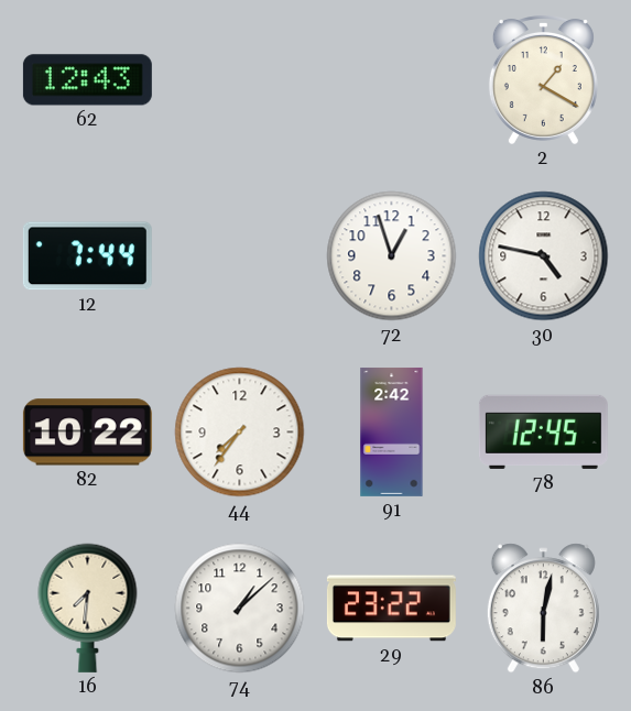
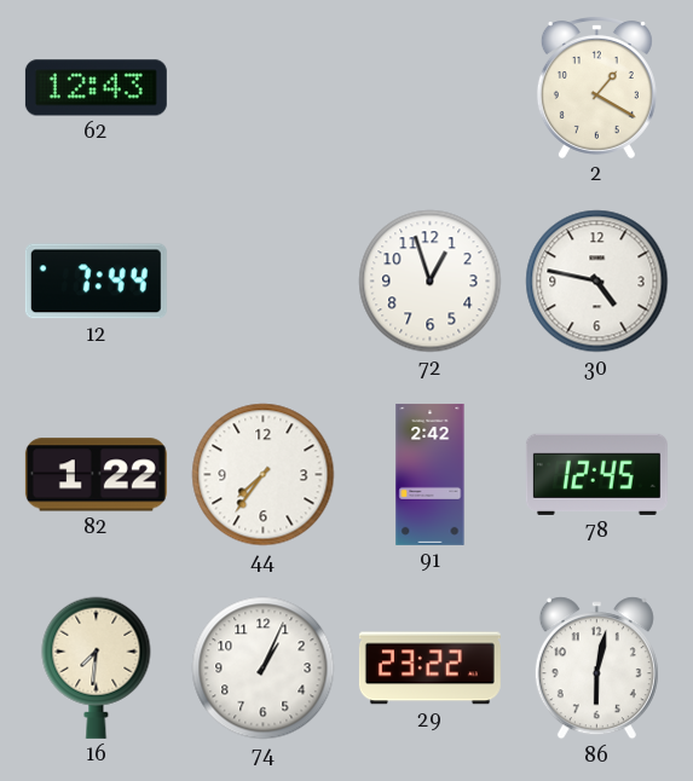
82: 10:22 -> 1:22 (96, 475)
74: 1:08 -> 1:04 (264, 669)
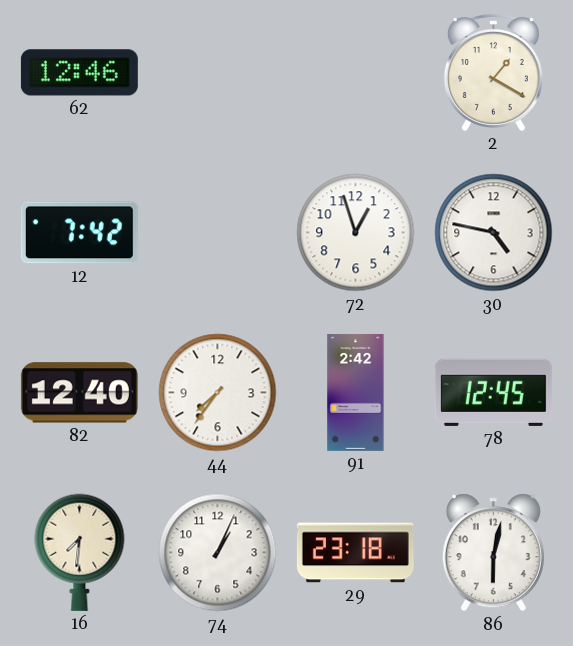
62: 12:43 -> 12:46 (79, 73)
12: 7:44 -> 7:42 (79, 233)
82: 1:22 -> 12:40 (79, 393)
29: 23:22 -> 23:18 (355, 553)
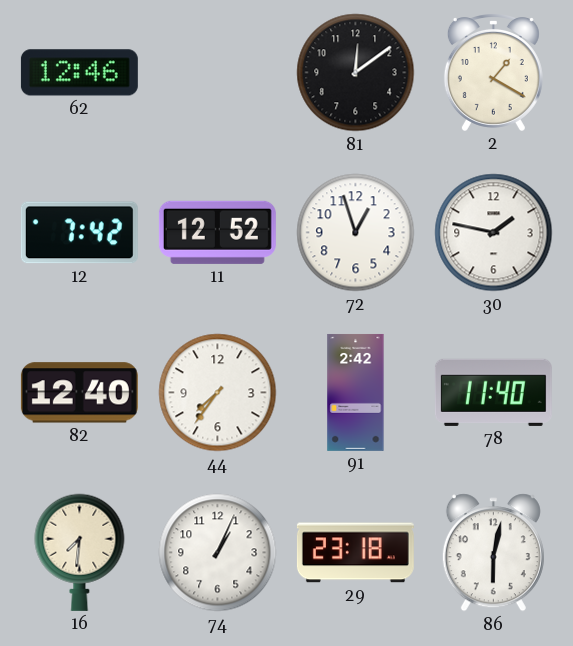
81: none -> 12:09 (356, 73)
11: none -> 12:52 (217, 232)
30: 4:47 -> 1:47 (494, 233)
78: 12:45 -> 11:40 (493, 392)
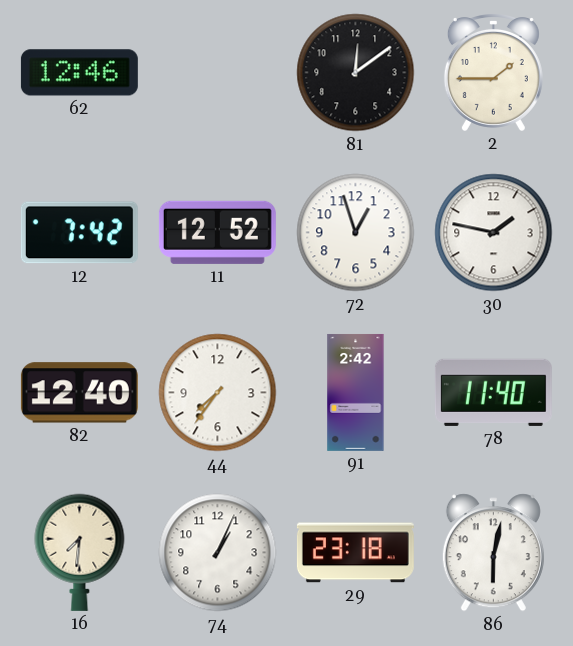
2: 1:20 -> 1:45 (493, 73)
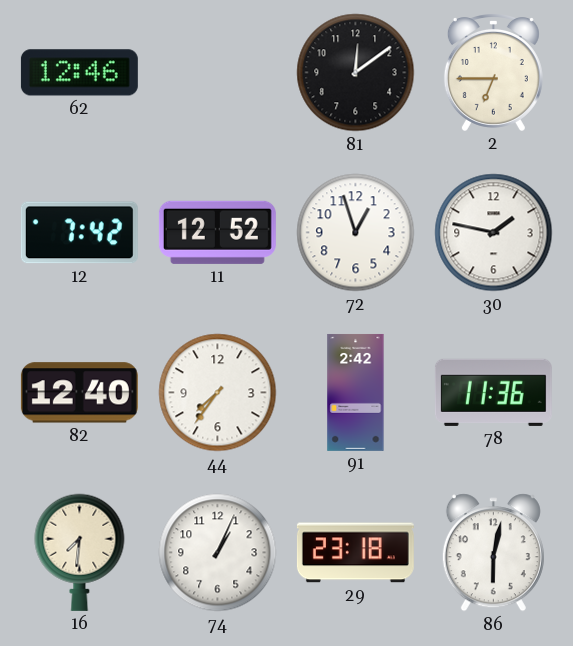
2: 1:45 -> 6:45 (493, 73)
78: 11:40 -> 11:36 (493, 392)
